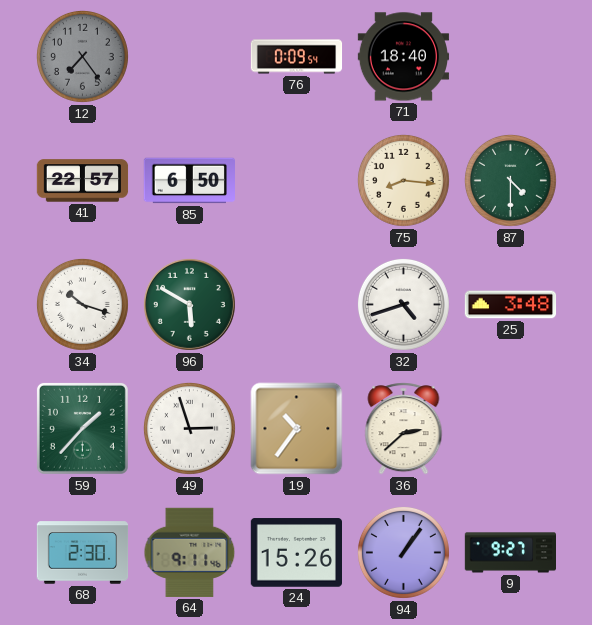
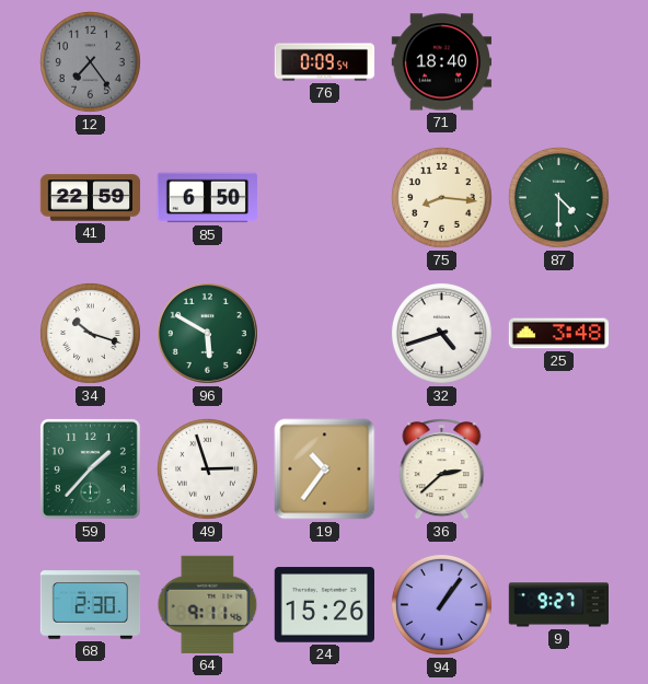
41: 22:57 -> 22:59 (91, 198)
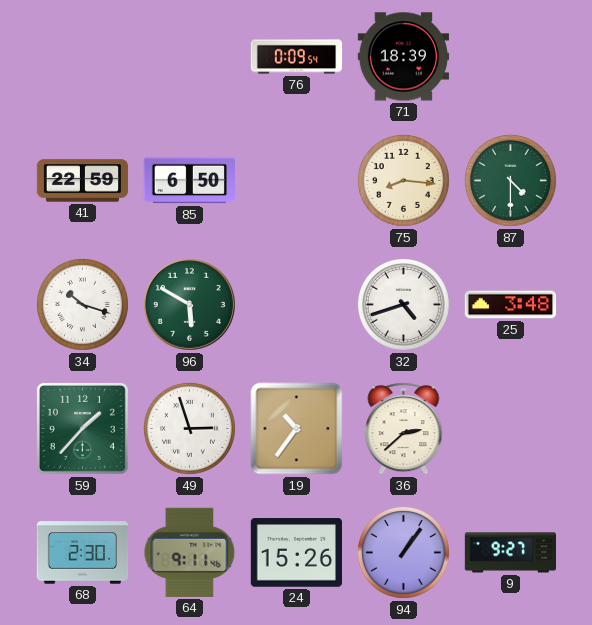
12: 7:24 -> none (90, 61)
71: 18:40 -> 18:39 (404, 57)
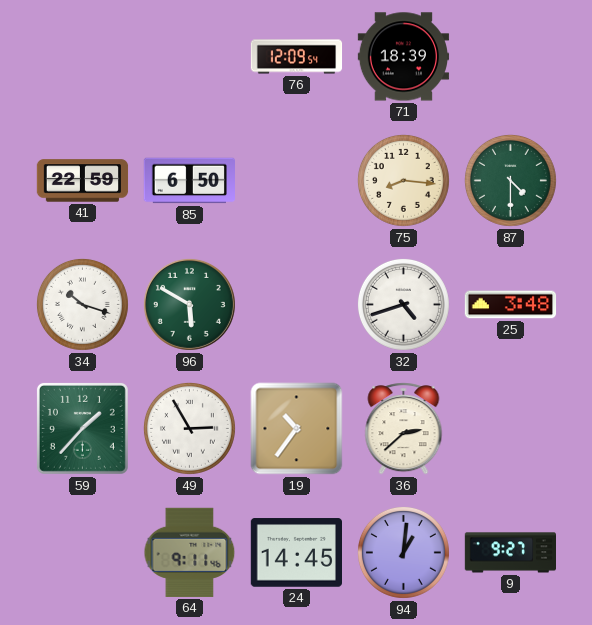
76: 0:09 -> 12:09 (297, 57)
49: 2:57 -> 2:55 (189, 428)
68: 2:30 -> none (83, 553)
24: 15:26 -> 14:45 (296, 553)
94: 1:06 -> 1:01 (403, 552)
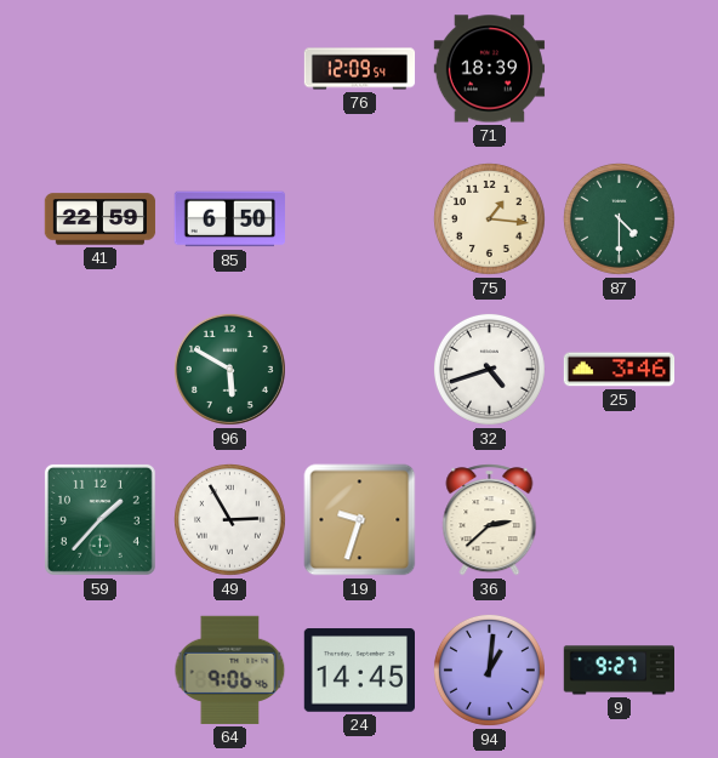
75: 8:16 -> 1:16 (489, 218)
34: 10:18 -> none (82, 304)
25: 3:48 -> 3:46 (620, 370)
19: 10:36 -> 9:33 (360, 520)
64: 9:11 -> 9:06 (230, 669)
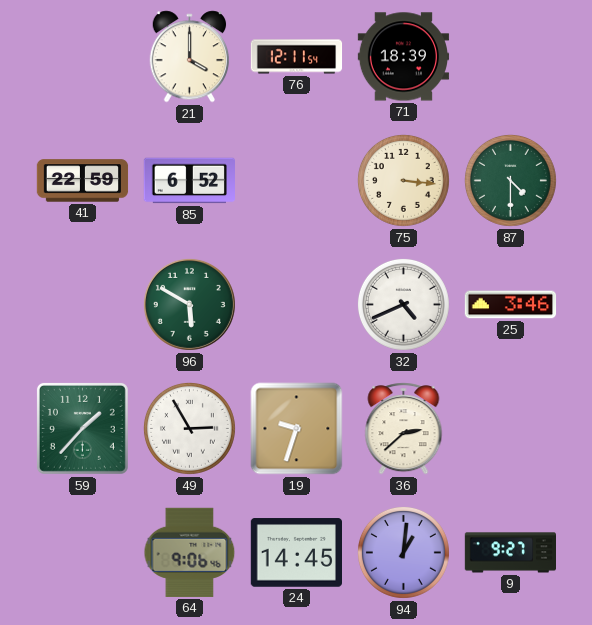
21: none -> 4:00 (190, 57)
76: 12:09 -> 12:11 (297, 57)
85: 6:50 -> 6:52 (189, 181)
75: 1:16 -> 3:16 (403, 180)
32: 4:42 -> 4:41 (403, 304)
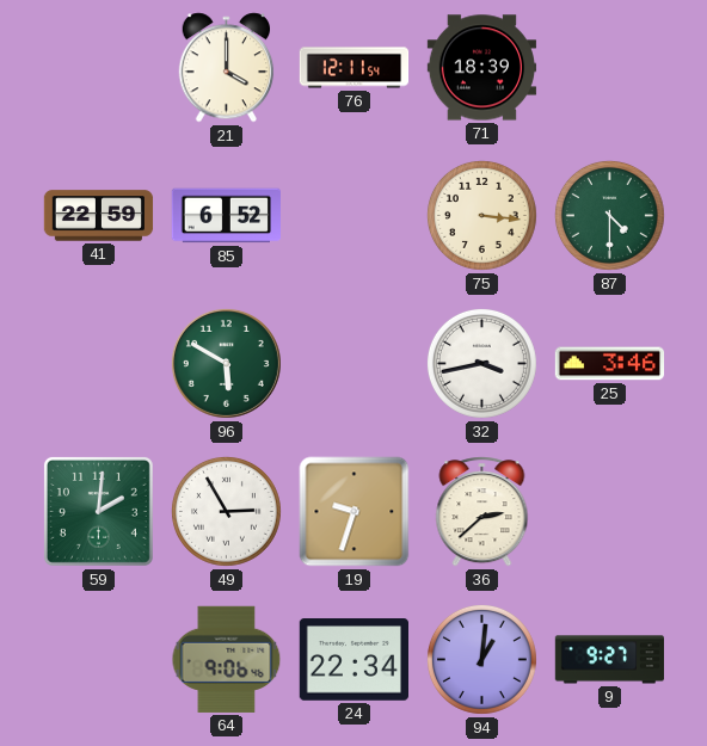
32: 4:41 -> 3:43 (481, 363)
59: 1:37 -> 2:01 (98, 511)
24: 14:45 -> 22:34 (353, 660)
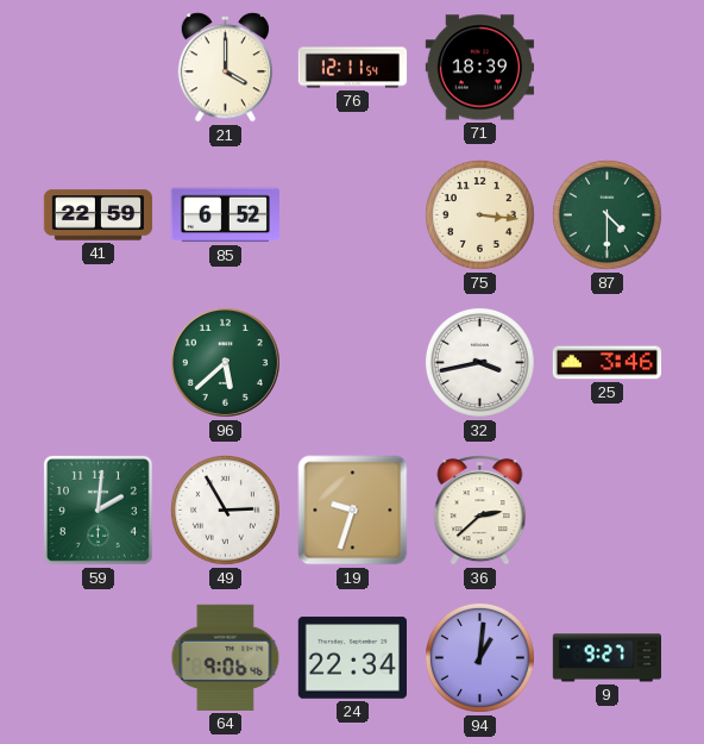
96: 5:50 -> 5:38 (225, 362)
